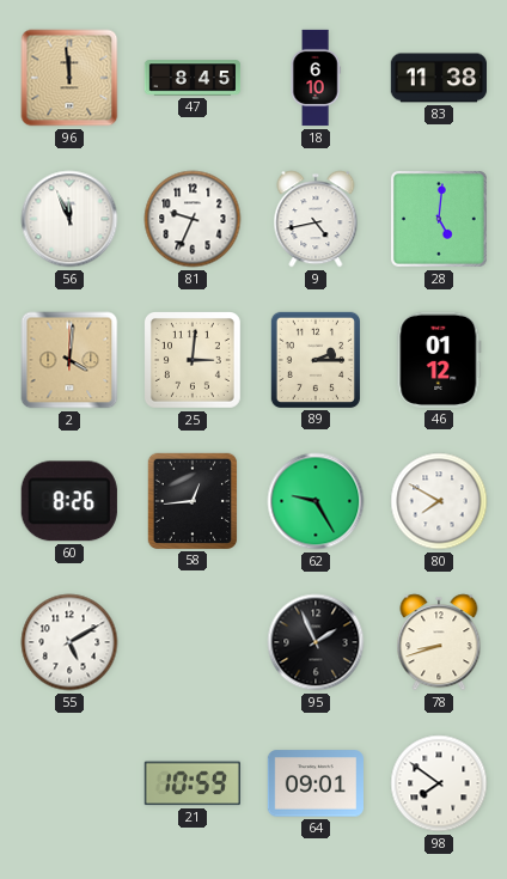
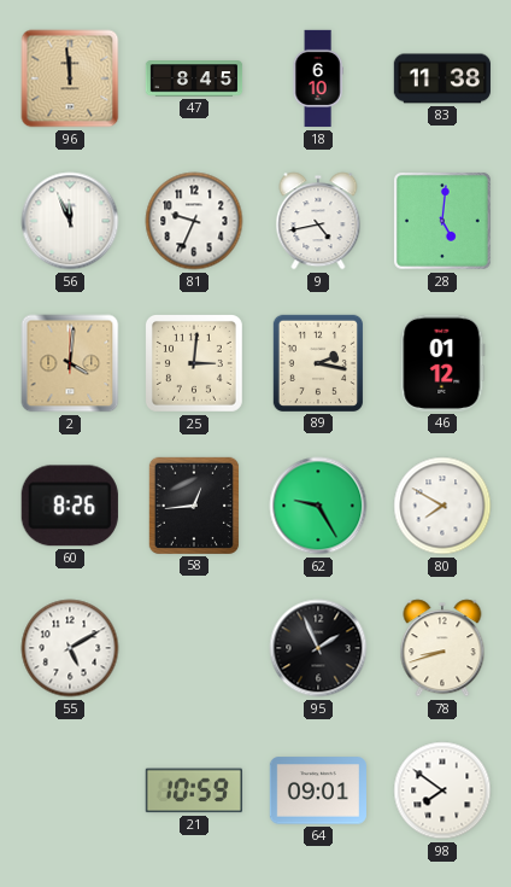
89: 2:15 -> 2:17 (317, 362)
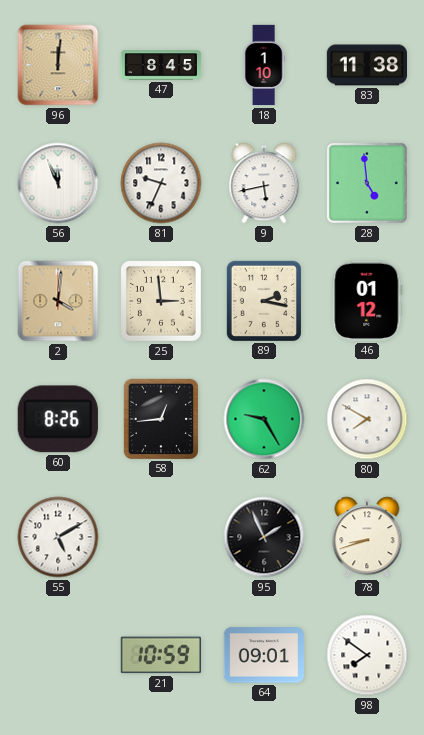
96: 11:59 -> 12:01 (58, 65)
18: 6:10 -> 1:10 (264, 65)
9: 4:43 -> 5:43 (264, 183)
28: 5:01 -> 4:59 (367, 183)
25: 3:01 -> 2:59 (161, 301)
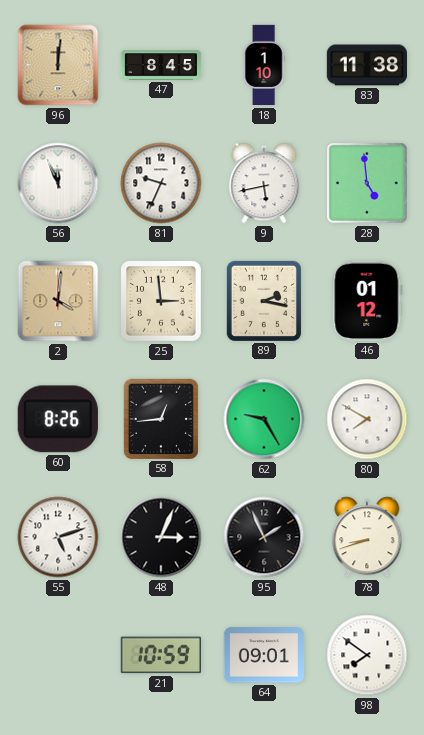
55: 5:10 -> 5:12 (58, 537)
48: none -> 3:04 (161, 537)
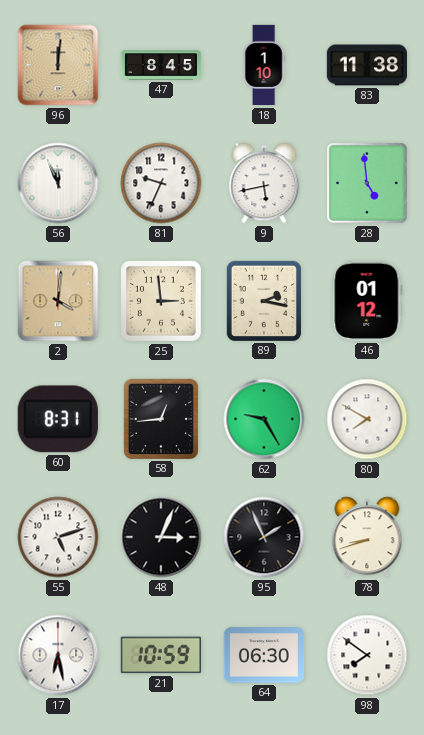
60: 8:26 -> 8:31 (58, 419)
17: none -> 6:28 (58, 655)
64: 09:01 -> 06:30 (263, 655)
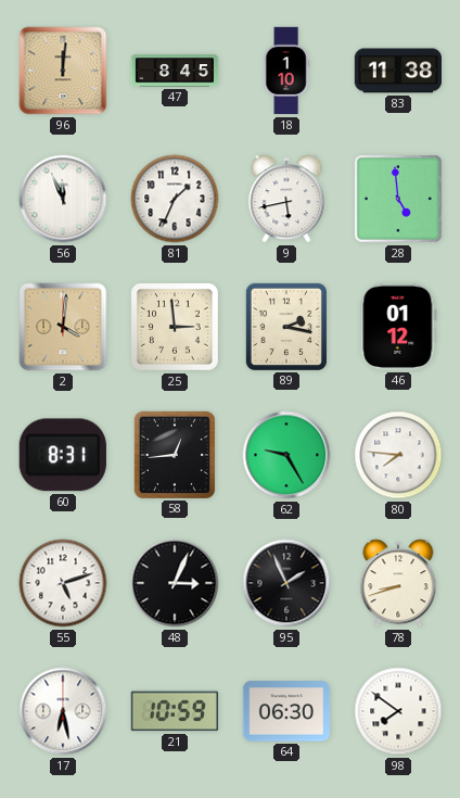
81: 9:34 -> 1:34 (175, 199)
80: 7:50 -> 7:46 (398, 455)
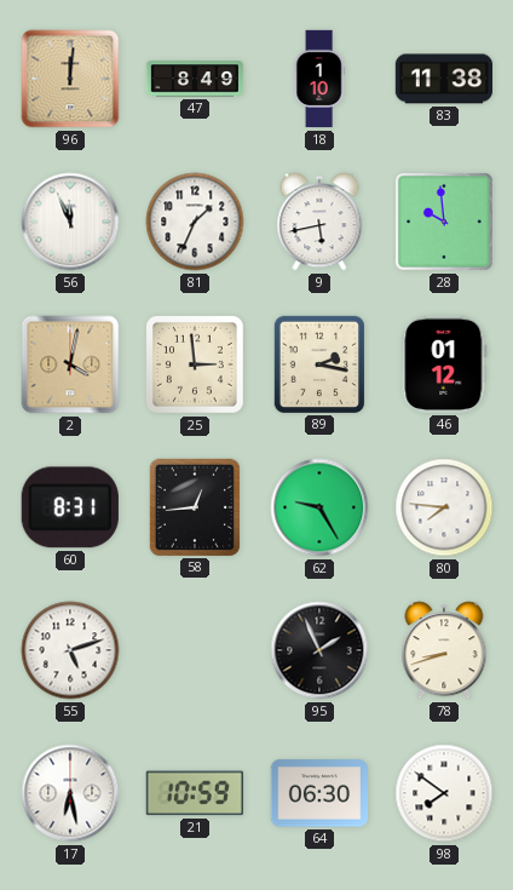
47: 8:45 -> 8:49 (195, 79)
28: 4:59 -> 9:59 (444, 222)
2: 4:01 -> 4:02 (70, 364)
48: 3:04 -> none (175, 583)
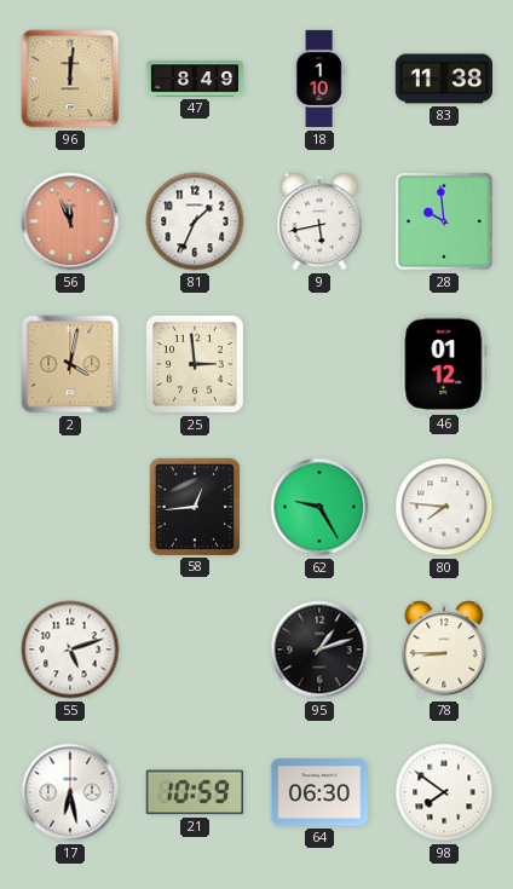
56 dial: white -> salmon (70, 221)
89: 2:17 -> none (318, 363)
60: 8:31 -> none (70, 507)
95: 1:56 -> 1:12 (319, 650)
78: 8:42 -> 8:45 (444, 650)
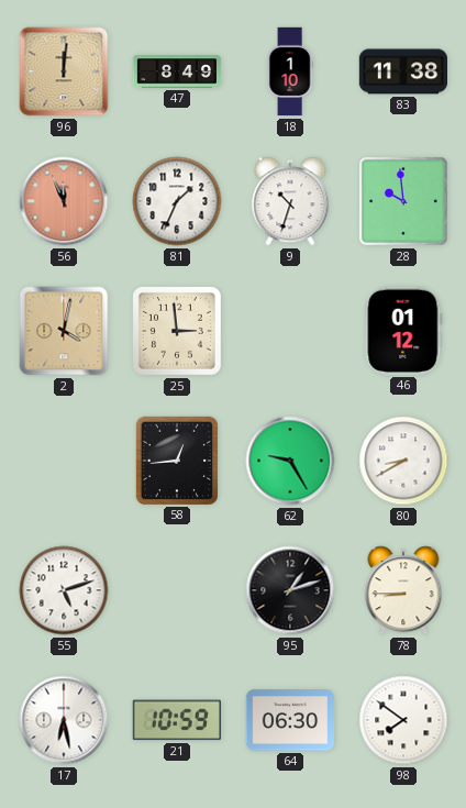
9: 5:43 -> 10:33 (290, 201)
80: 7:46 -> 8:40 (403, 461)
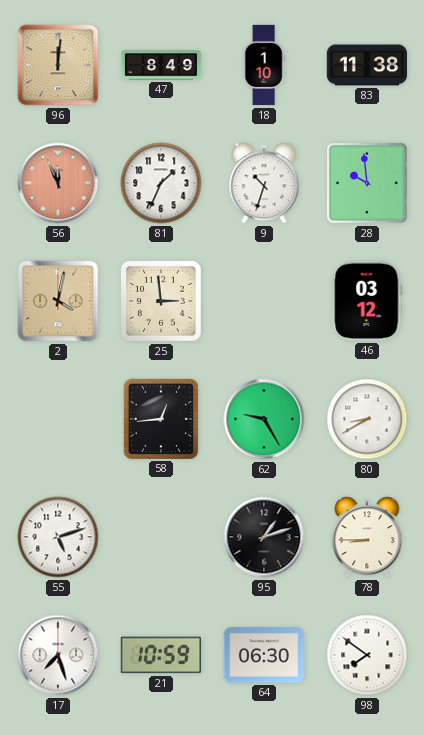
46: 01:12 -> 03:12 (367, 301)
17: 6:28 -> 7:27 (58, 655)
